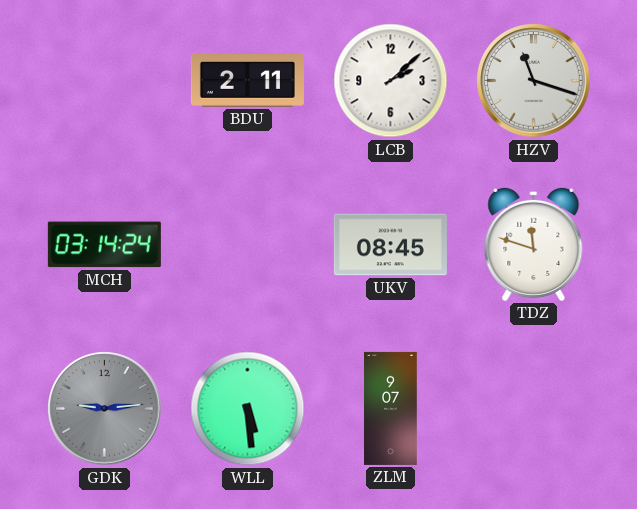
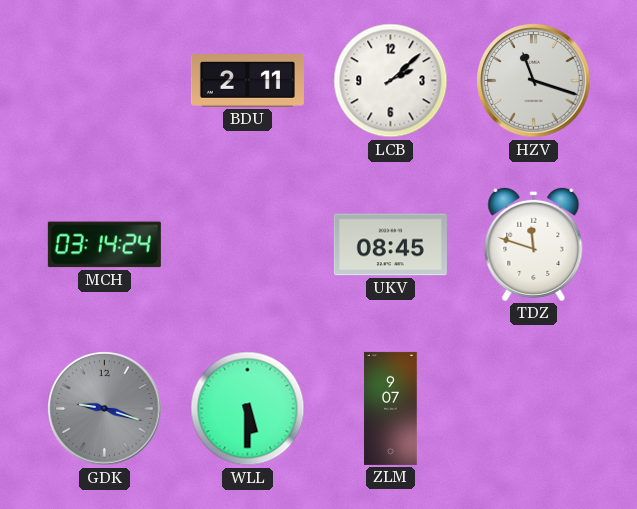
GDK: 9:14 -> 9:18 (105, 409)
WLL: 5:29 -> 5:30 (248, 409)
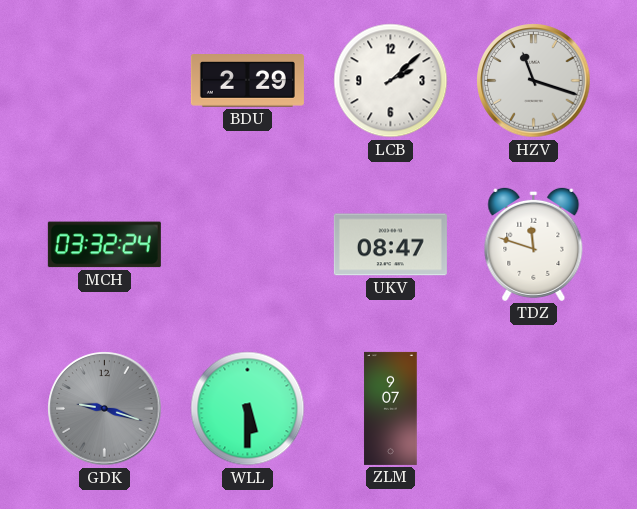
BDU: 2:11 -> 2:29 (247, 81)
MCH: 03:14 -> 03:32 (104, 245)
UKV: 08:45 -> 08:47 (390, 245)
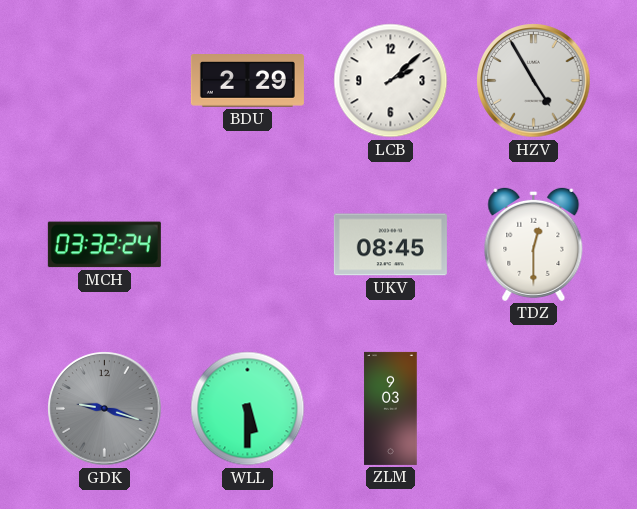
HZV: 11:18 -> 4:55 (534, 81)
UKV: 08:47 -> 08:45 (390, 245)
TDZ: 11:48 -> 12:30 (534, 244)
ZLM: 9:07 -> 9:03 (391, 408)
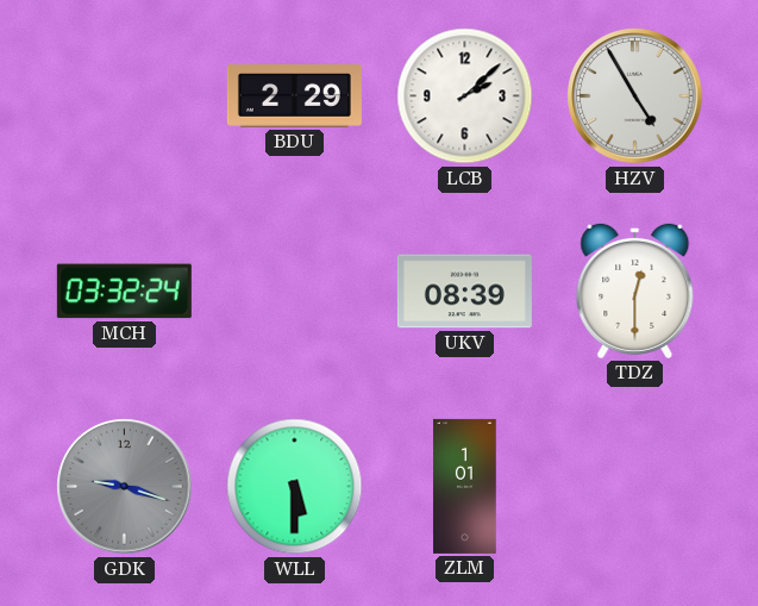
UKV: 08:45 -> 08:39 (464, 292)
ZLM: 9:03 -> 1:01 (465, 486)
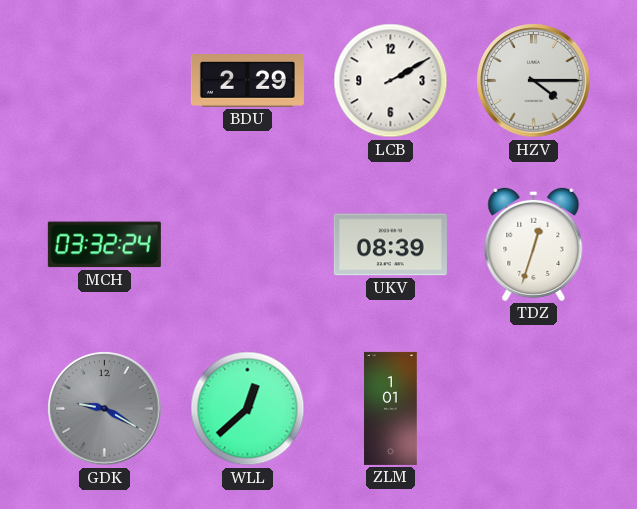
LCB: 2:08 -> 2:10 (391, 81)
HZV: 4:55 -> 4:15 (534, 81)
TDZ: 12:30 -> 12:33 (534, 244)
GDK: 9:18 -> 9:20 (105, 409)
WLL: 5:30 -> 12:38 (248, 409)
